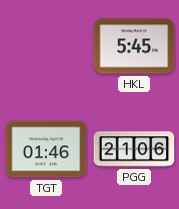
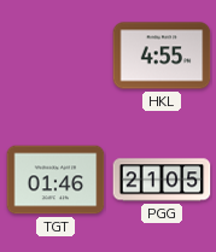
HKL: 5:45 -> 4:55 (162, 55)
PGG: 21:06 -> 21:05 (162, 180)
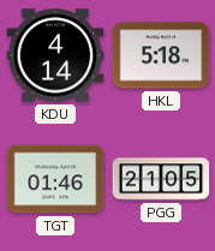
KDU: none -> 4:14 (55, 55)
HKL: 4:55 -> 5:18 (161, 55)
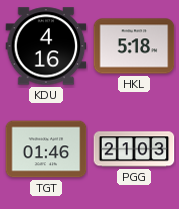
KDU: 4:14 -> 4:16 (46, 46)
PGG: 21:05 -> 21:03 (134, 149)
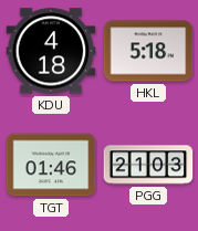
KDU: 4:16 -> 4:18 (51, 51)
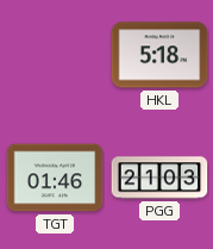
KDU: 4:18 -> none (51, 51)
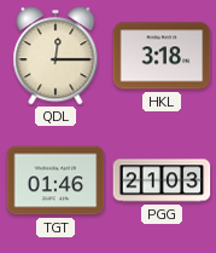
QDL: none -> 12:15 (56, 56)
HKL: 5:18 -> 3:18 (162, 56)
